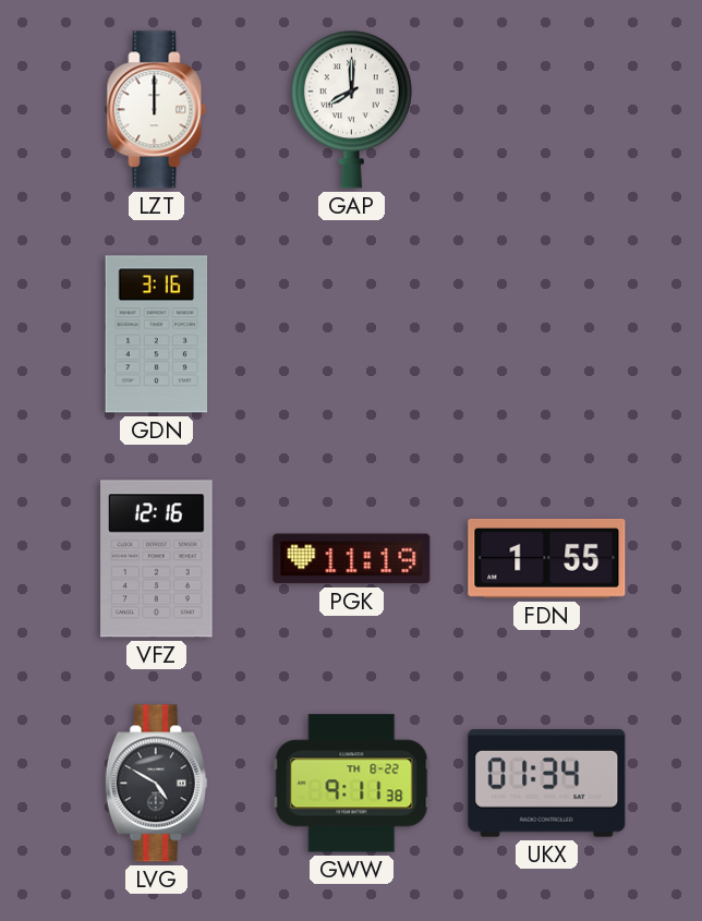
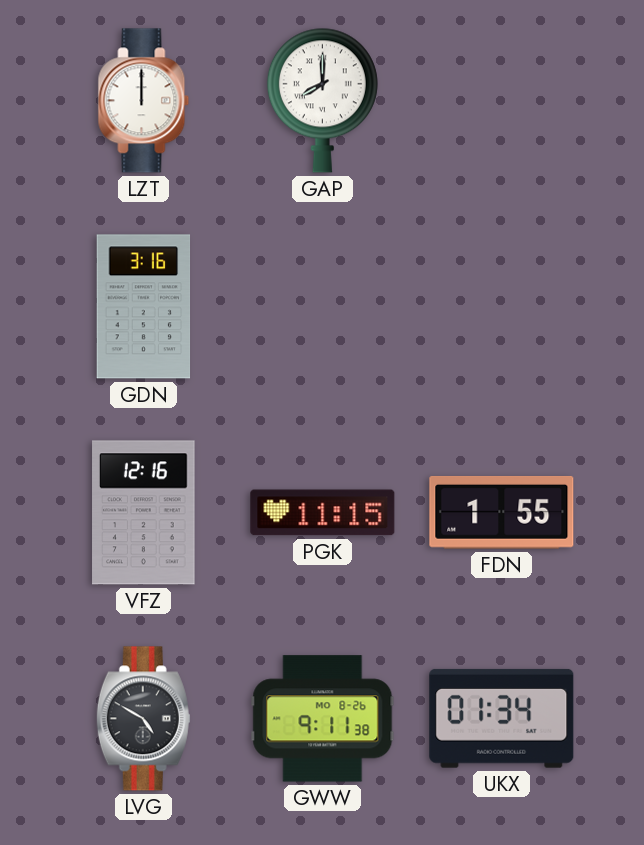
PGK: 11:19 -> 11:15 (323, 513)
GWW date: TH 8-22 -> MO 8-26 (323, 719)
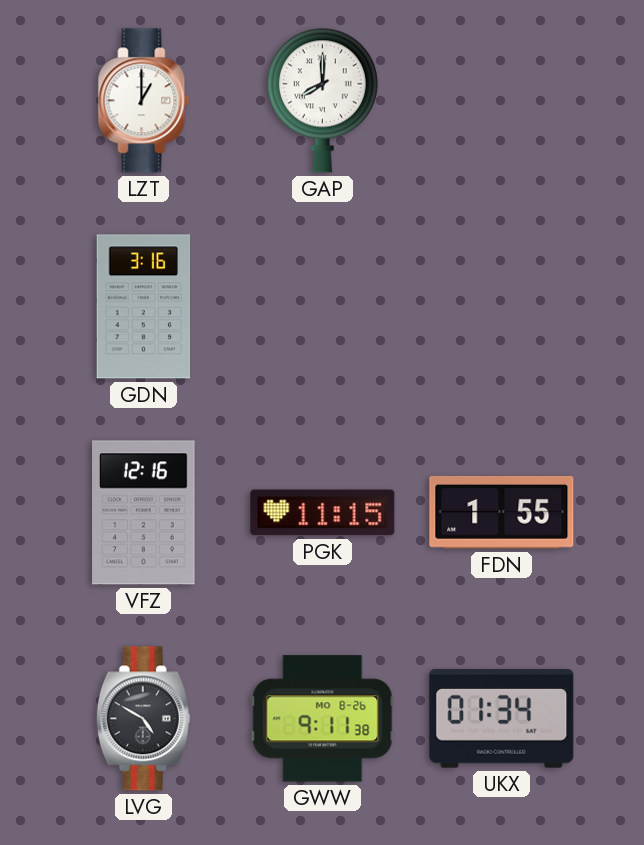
LZT: 12:00 -> 1:00 (144, 101)
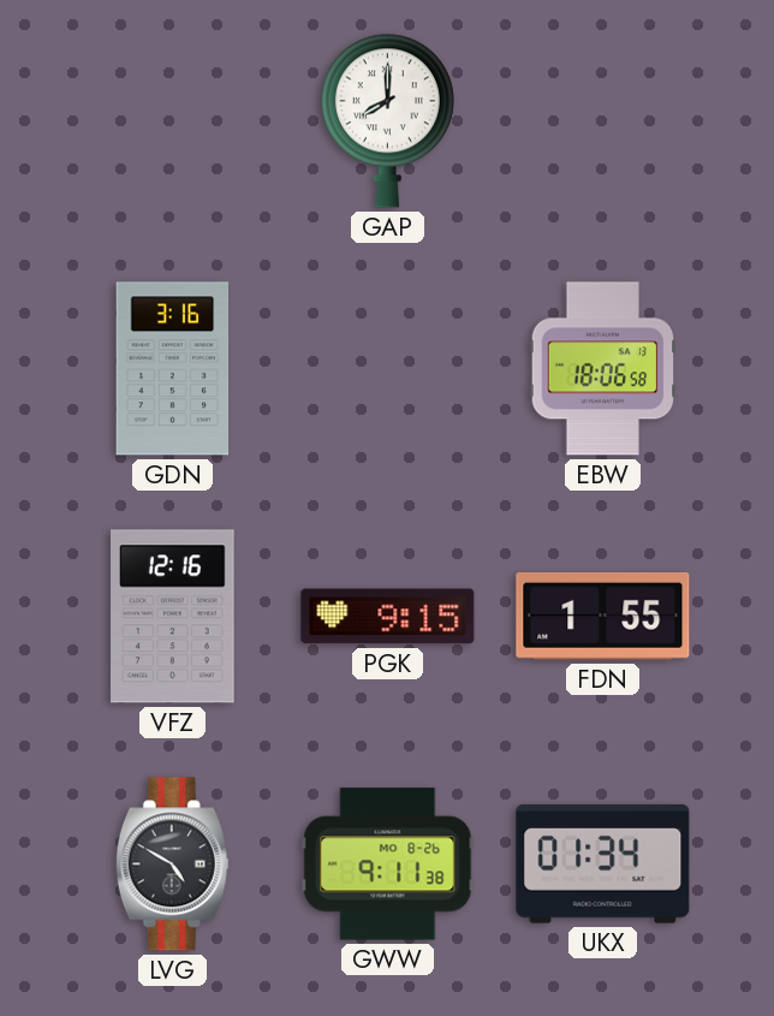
LZT: 1:00 -> none (144, 101)
EBW: none -> 18:06 (603, 369)
PGK: 11:15 -> 9:15 (388, 617)
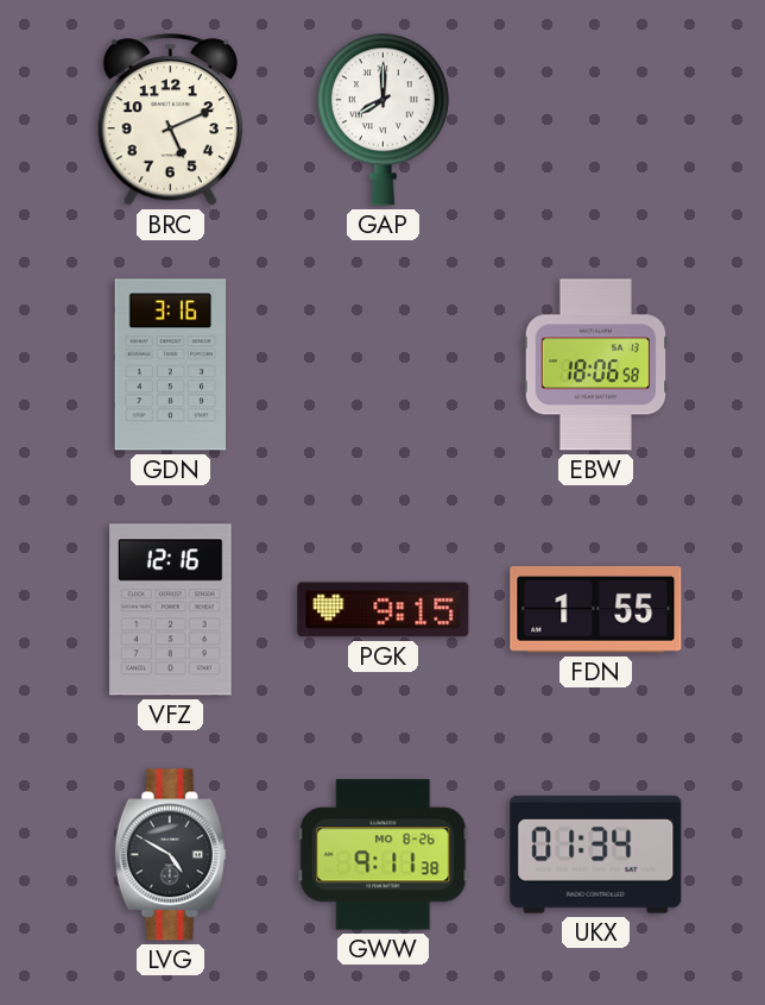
BRC: none -> 5:11 (170, 120)
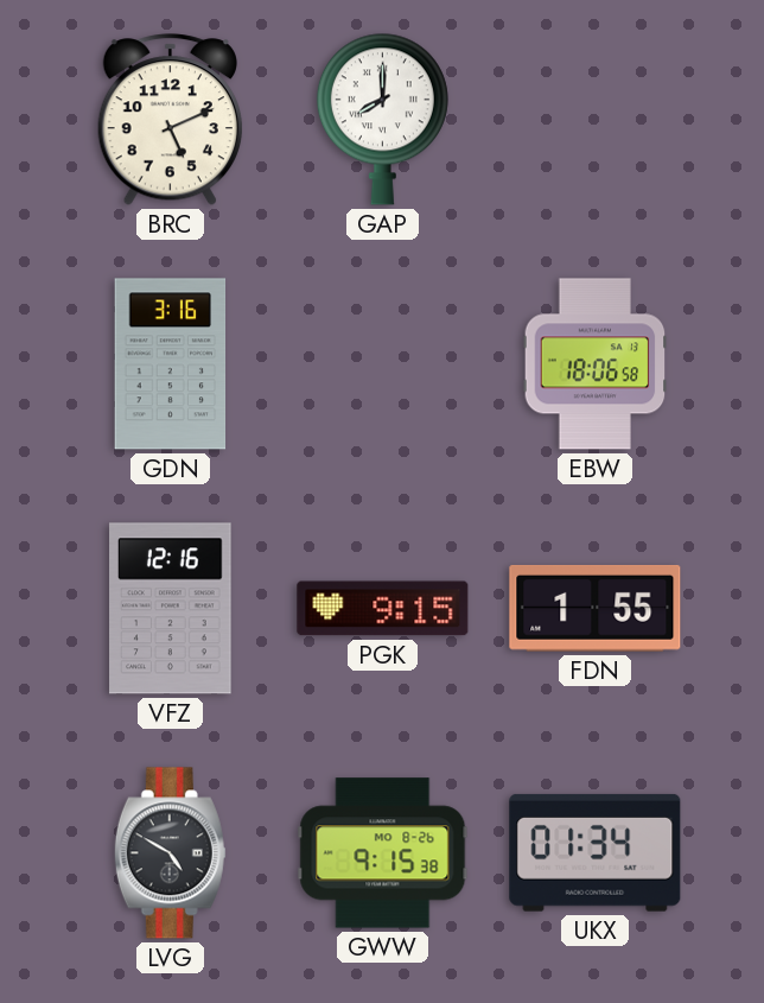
GWW: 9:11 -> 9:15 (383, 853)
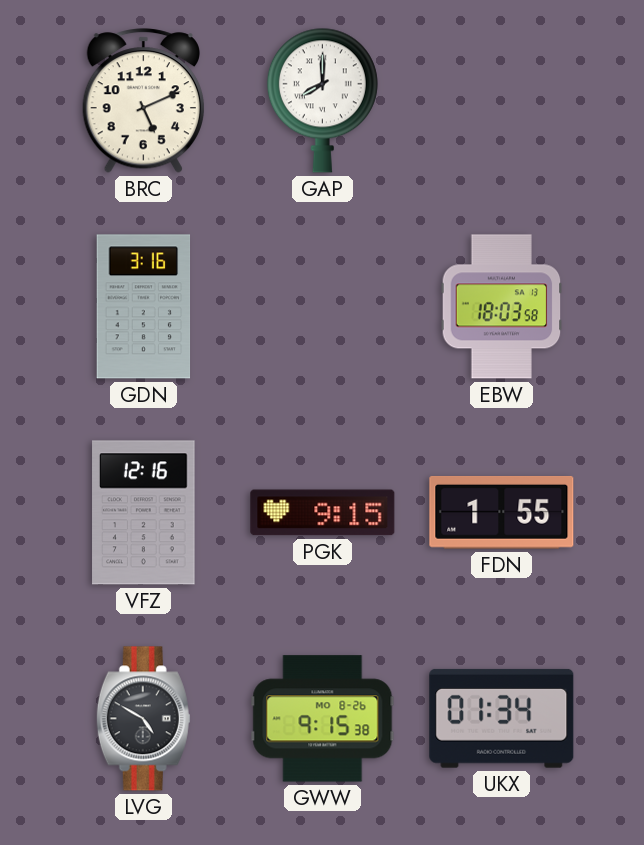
EBW: 18:06 -> 18:03 (502, 307)
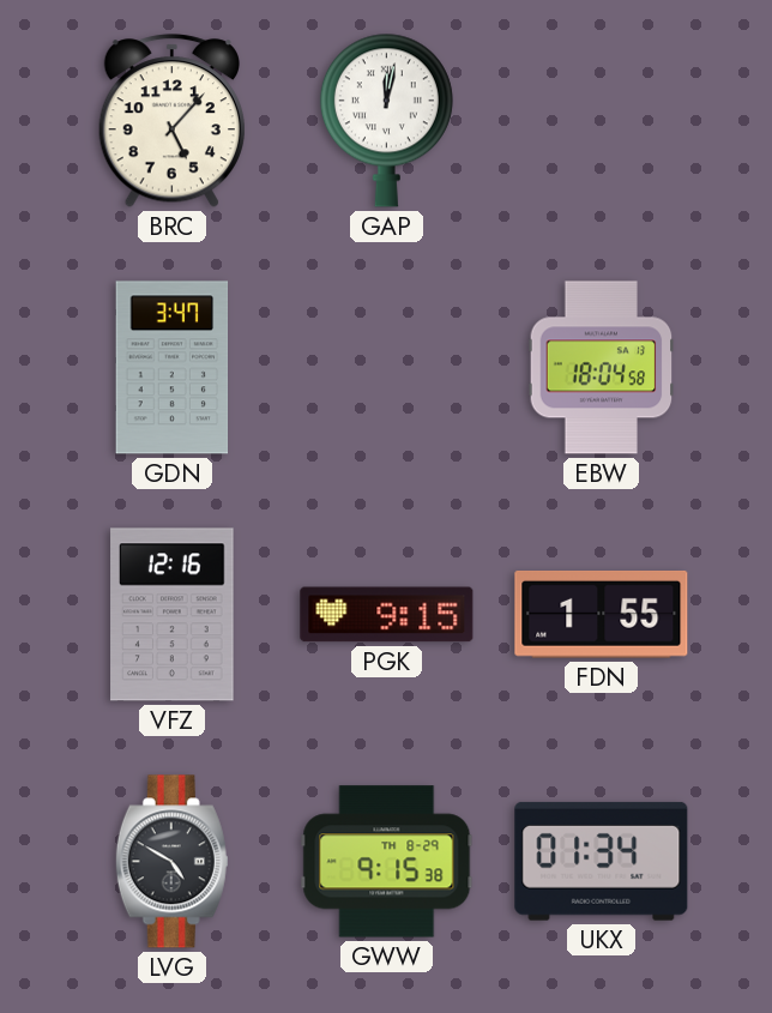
BRC: 5:11 -> 5:07 (171, 121)
GAP: 8:00 -> 12:02 (386, 120)
GDN: 3:16 -> 3:47 (173, 368)
EBW: 18:03 -> 18:04 (602, 368)
GWW date: MO 8-26 -> TH 8-29 (387, 862)
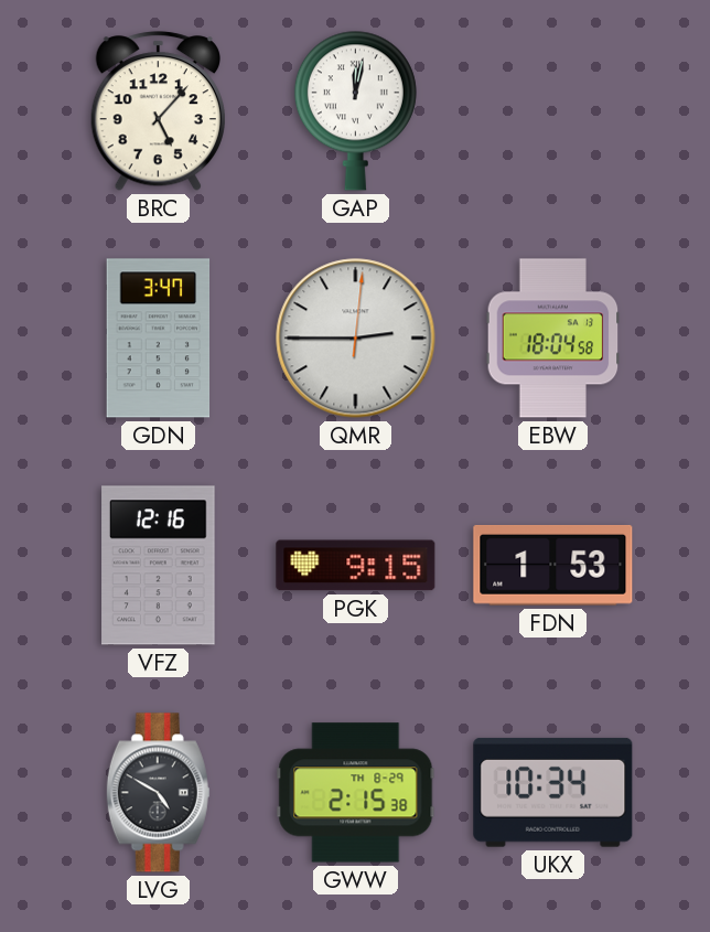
QMR: none -> 2:45 (356, 339)
FDN: 1:55 -> 1:53 (553, 565)
GWW: 9:15 -> 2:15 (356, 793)
UKX: 01:34 -> 10:34 (553, 792)
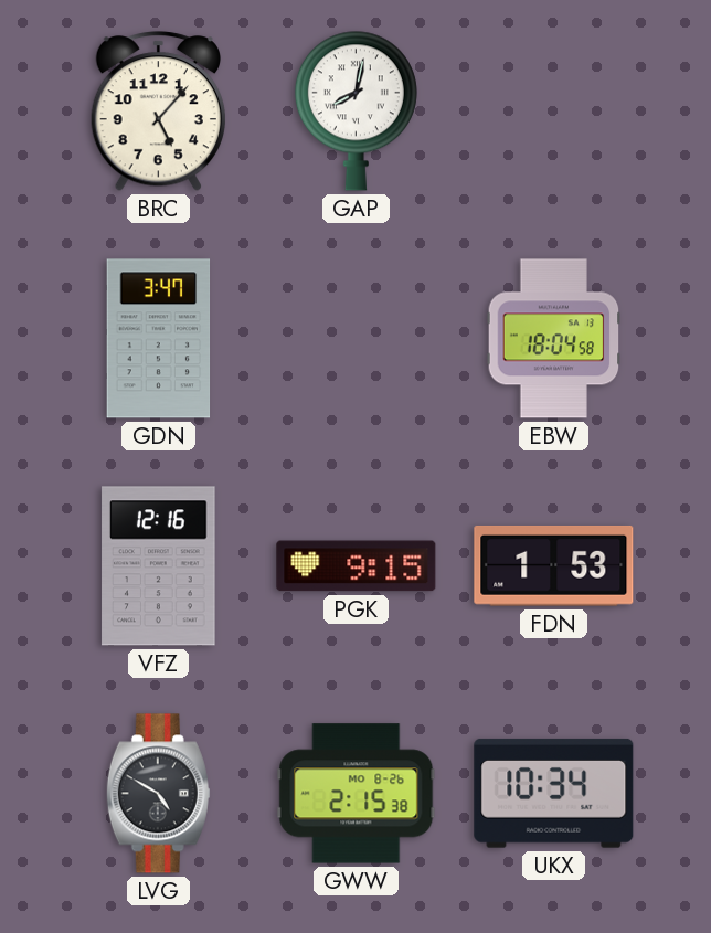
GAP: 12:02 -> 8:02 (355, 110)
QMR: 2:45 -> none (356, 339)
GWW date: TH 8-29 -> MO 8-26 (357, 794)
